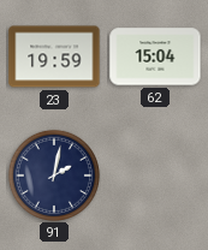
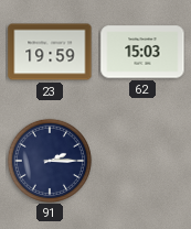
62: 15:04 -> 15:03 (142, 52)
91: 2:02 -> 2:15 (50, 161)
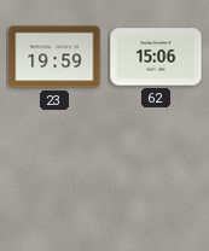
62: 15:03 -> 15:06 (156, 57)
91: 2:15 -> none (50, 161)
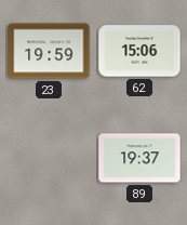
89: none -> 19:37 (139, 158)
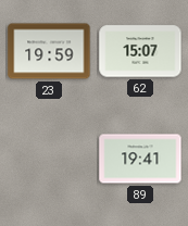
62: 15:06 -> 15:07 (140, 51)
89: 19:37 -> 19:41 (140, 159)
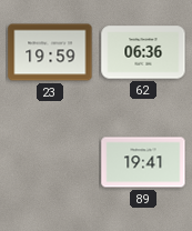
62: 15:07 -> 06:36 (143, 52)
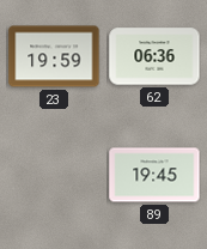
89: 19:41 -> 19:45 (154, 175)
